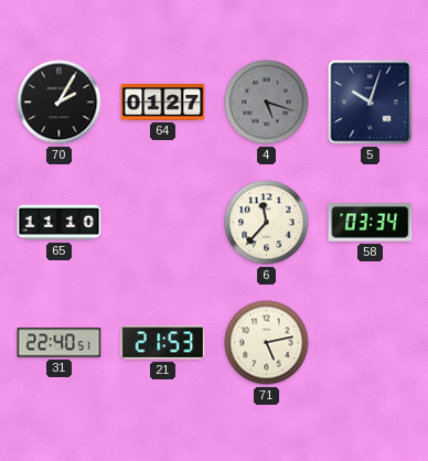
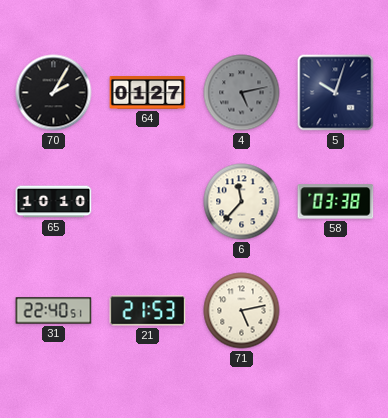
4: 5:18 -> 5:13 (242, 93)
65: 11:10 -> 10:10 (54, 202)
58: 03:34 -> 03:38 (336, 202)
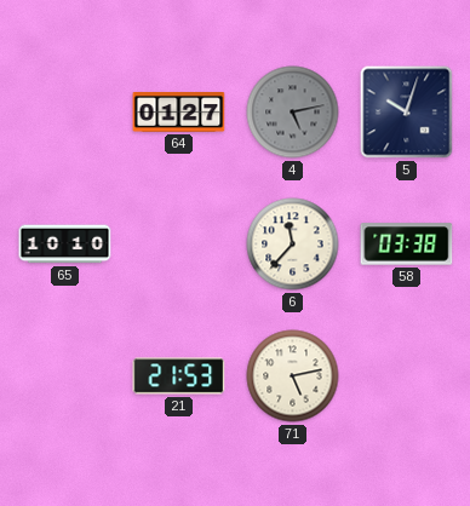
70: 2:05 -> none (54, 93)
31: 22:40 -> none (54, 311)
